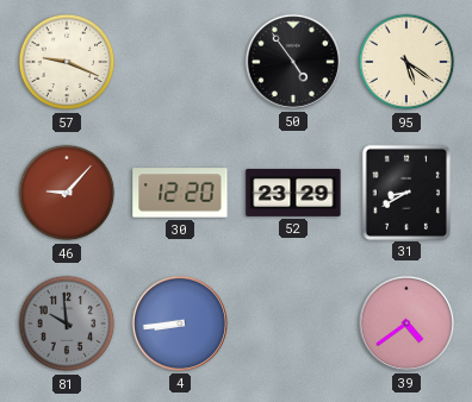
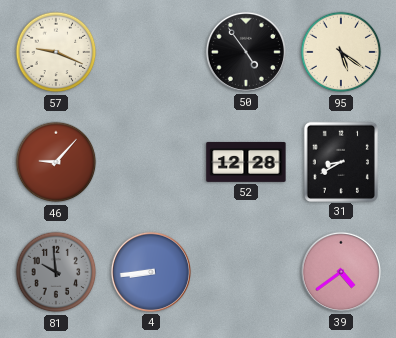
30: 12:20 -> none (180, 193)
52: 23:29 -> 12:28 (246, 162)
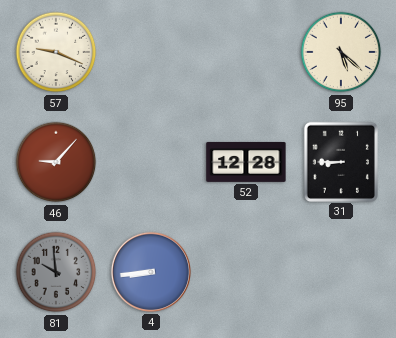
50: 4:54 -> none (246, 52)
95: 5:21 -> 5:22 (341, 52)
31: 8:40 -> 8:45 (341, 161)
39: 4:39 -> none (341, 272)
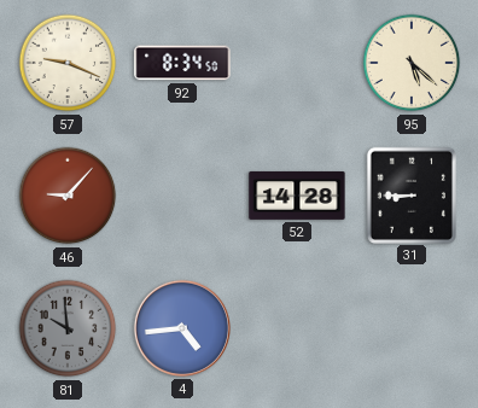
92: none -> 8:34 (182, 63)
52: 12:28 -> 14:28 (297, 196)
4: 8:44 -> 4:44 (182, 328)
